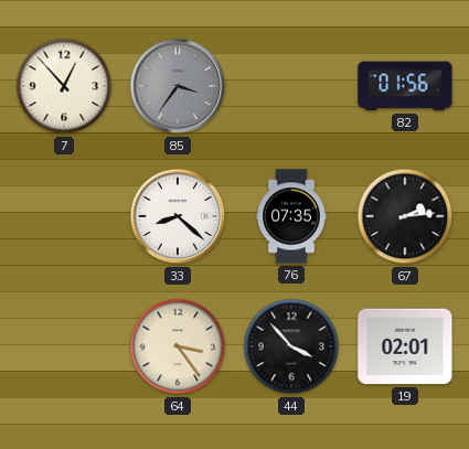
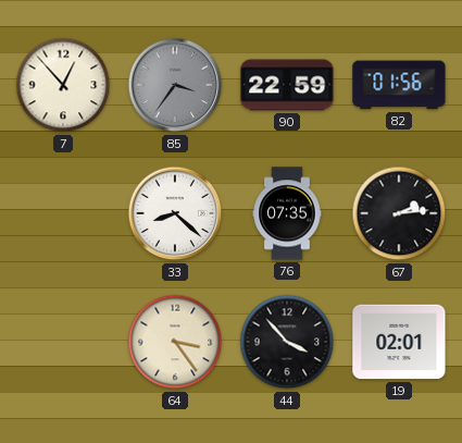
90: none -> 22:59 (287, 85)
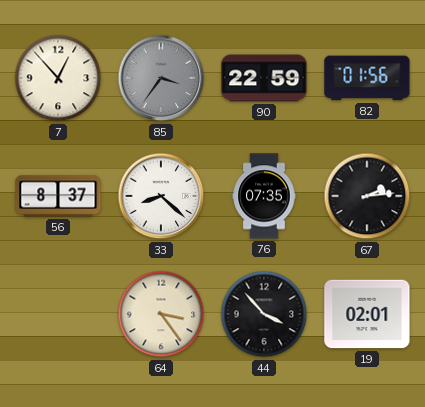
56: none -> 8:37 (58, 196)
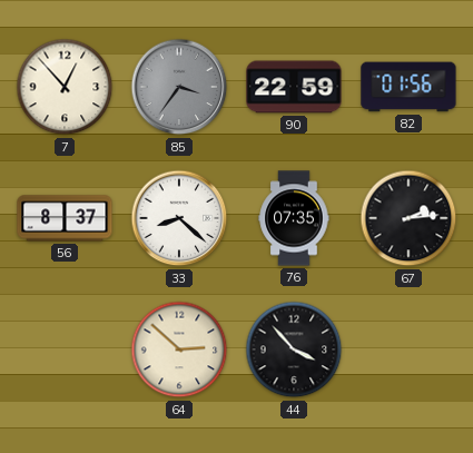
64: 3:24 -> 2:52 (179, 349)
19: 02:01 -> none (367, 314)
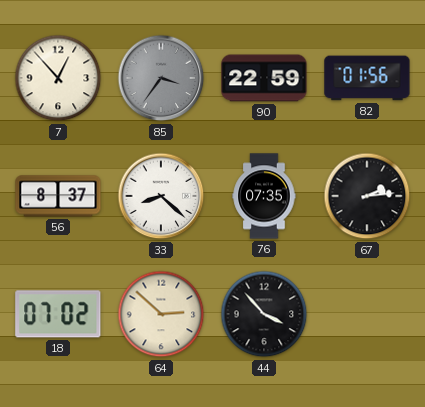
18: none -> 07:02 (58, 314)
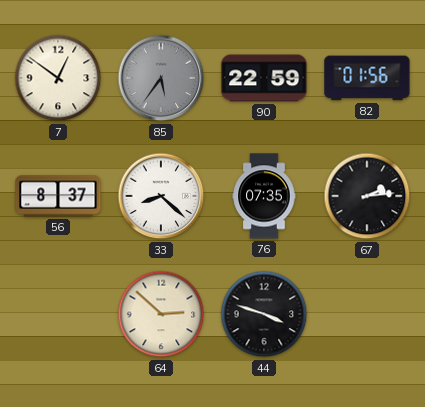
7: 12:53 -> 12:51 (58, 78)
85: 3:36 -> 5:36 (161, 78)
18: 07:02 -> none (58, 314)
44: 3:53 -> 3:48 (264, 314)
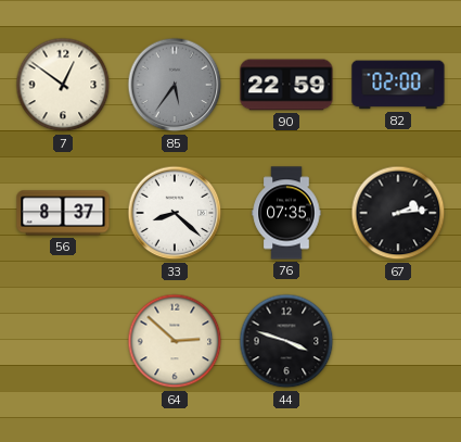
82: 01:56 -> 02:00 (398, 85)
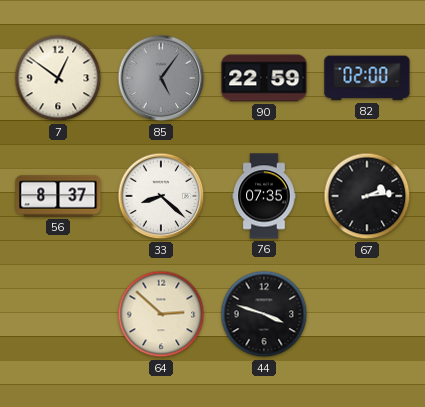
85: 5:36 -> 5:06 (161, 78)
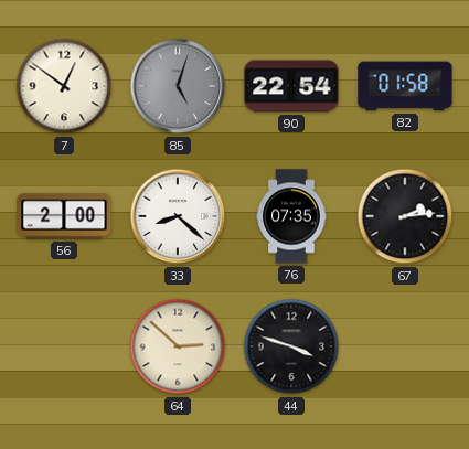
85: 5:06 -> 5:03 (178, 86)
90: 22:59 -> 22:54 (291, 86)
82: 02:00 -> 01:58 (405, 86)
56: 8:37 -> 2:00 (64, 216)
